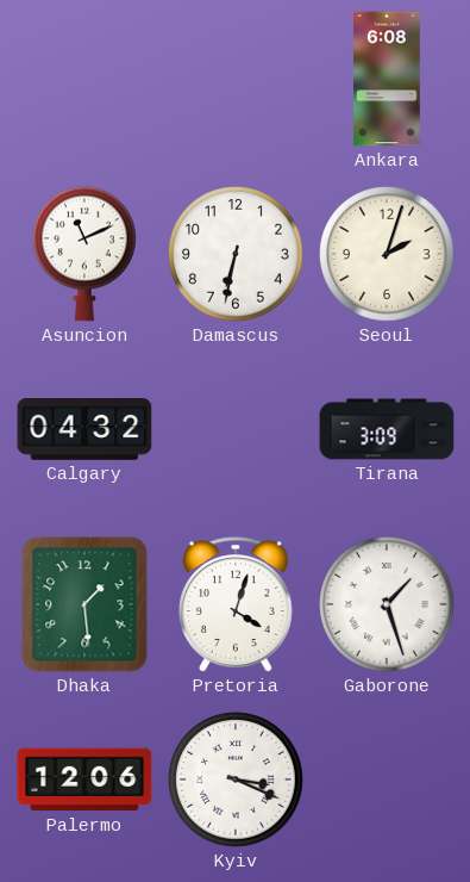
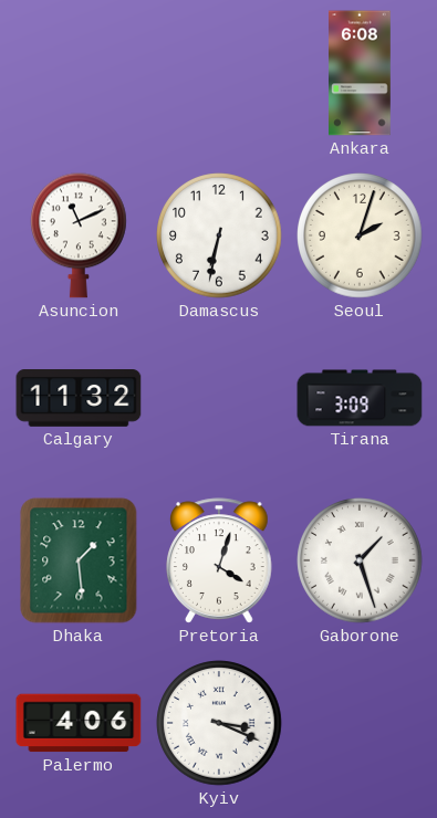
Calgary: 04:32 -> 11:32 (79, 399)
Palermo: 12:06 -> 4:06 (79, 723)
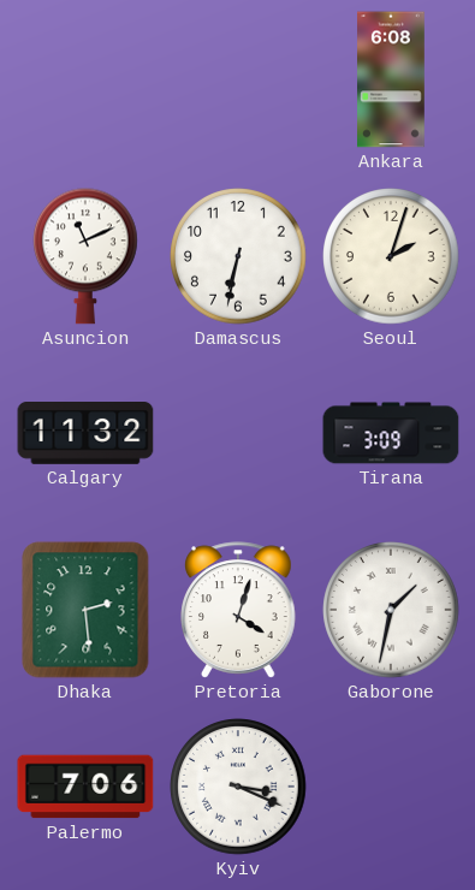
Dhaka: 1:29 -> 2:29 (85, 610)
Gaborone: 1:27 -> 1:32 (391, 610)
Palermo: 4:06 -> 7:06 (85, 787)
